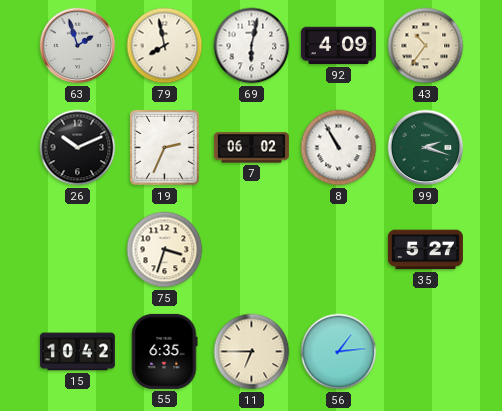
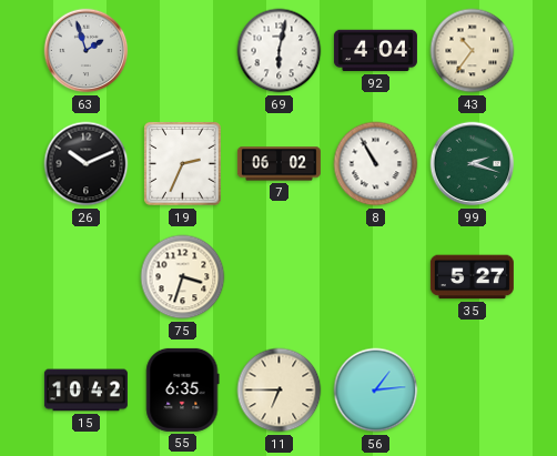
79: 7:58 -> none (165, 46)
92: 4:09 -> 4:04 (375, 51)
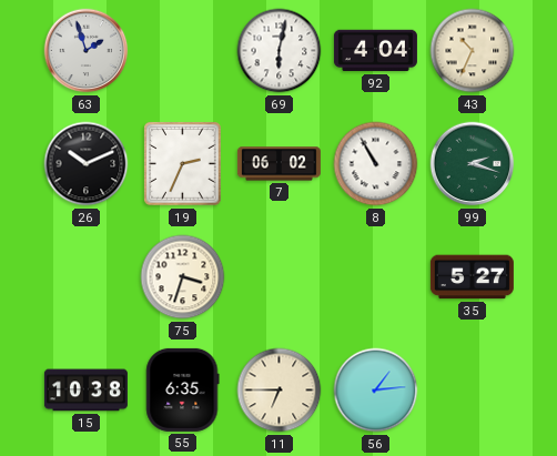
43: 10:36 -> 10:34 (473, 51)
15: 10:42 -> 10:38 (85, 391)
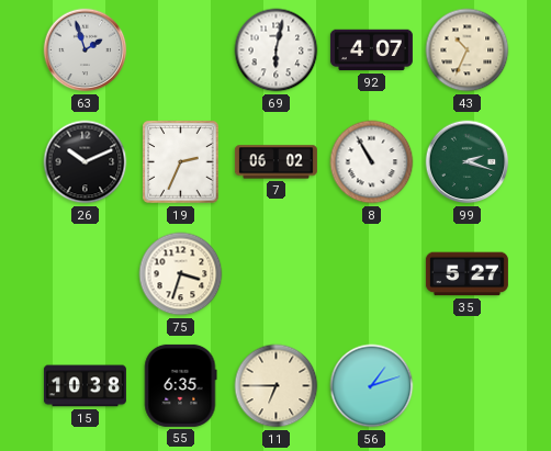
92: 4:04 -> 4:07 (371, 50)
56: 1:14 -> 1:12 (372, 386)
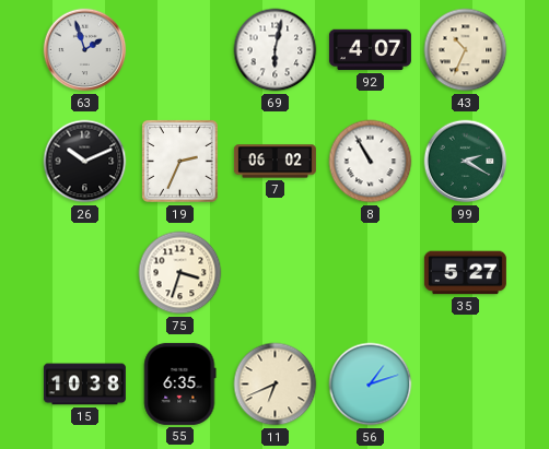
99: 2:18 -> 2:20 (466, 162)
11: 6:45 -> 6:41 (276, 385)
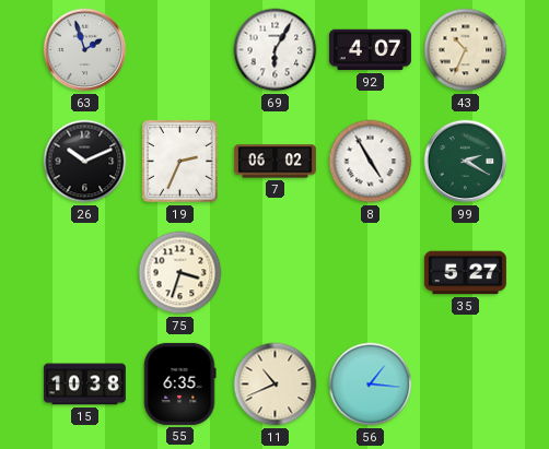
69: 6:02 -> 6:05 (276, 50)
8: 10:55 -> 4:55 (371, 162)
11: 6:41 -> 10:41 (276, 385)
56: 1:12 -> 1:16 (371, 385)
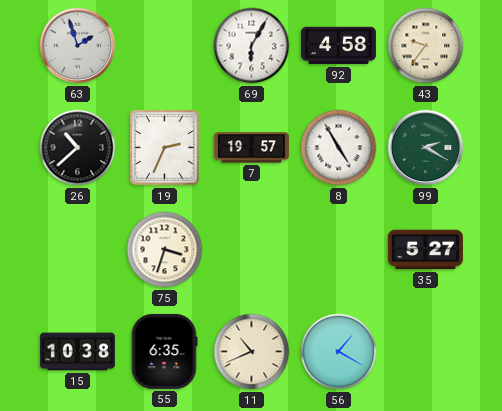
92: 4:07 -> 4:58 (338, 46)
43: 10:34 -> 9:36 (426, 46)
26: 10:11 -> 10:38 (78, 148)
7: 06:02 -> 19:57 (251, 148)
56: 1:16 -> 1:20 (339, 352)
